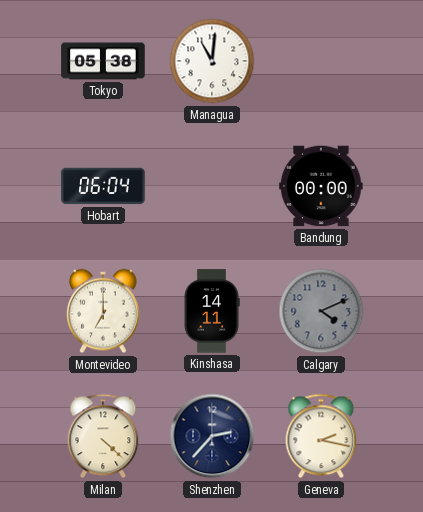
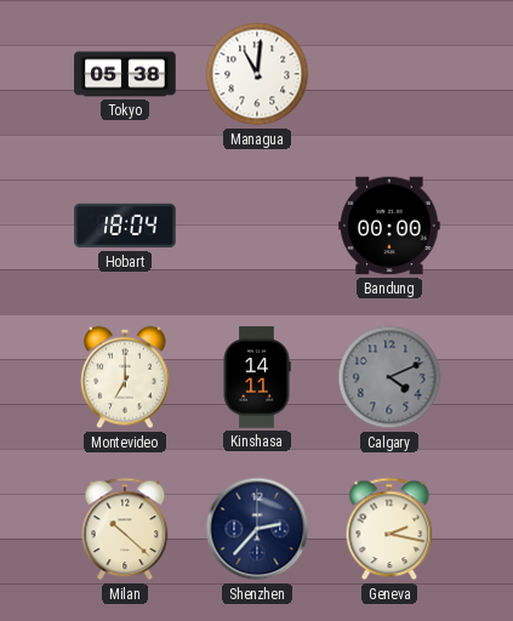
Hobart: 06:04 -> 18:04 (125, 226)
Milan: 4:22 -> 10:22 (125, 529)
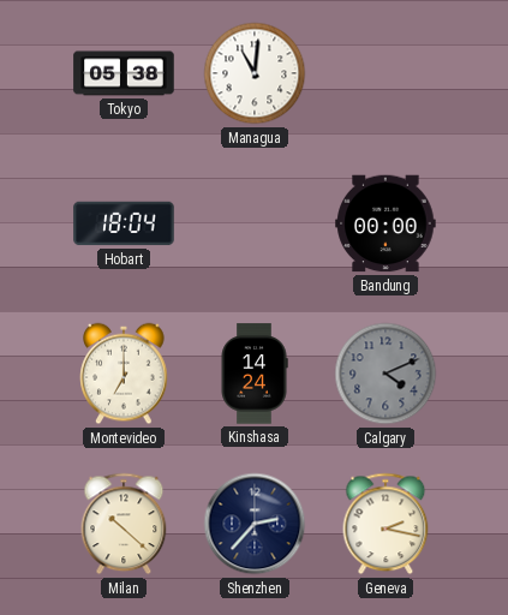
Kinshasa: 14:11 -> 14:24 (255, 374)
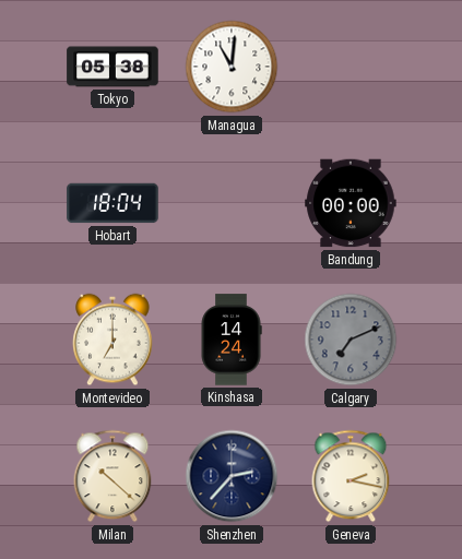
Calgary: 4:11 -> 7:11 (351, 340)
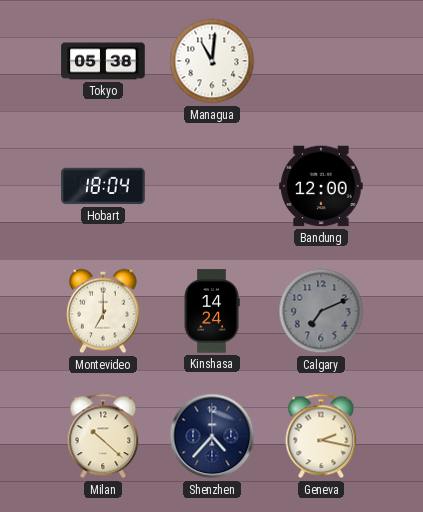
Bandung: 00:00 -> 12:00 (321, 186)
Shenzhen: 2:37 -> 4:37 (212, 436)
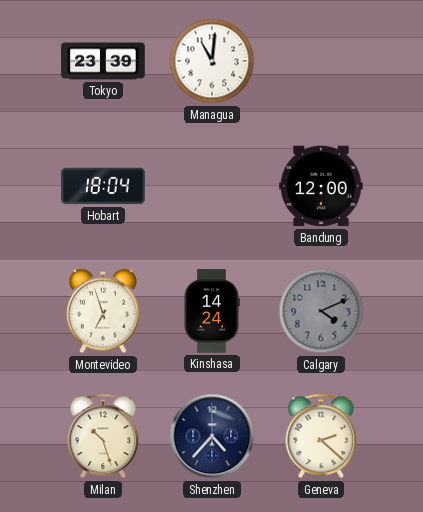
Tokyo: 05:38 -> 23:39 (103, 61)
Montevideo: 7:00 -> 6:57 (103, 311)
Calgary: 7:11 -> 4:11 (321, 311)
Milan: 10:22 -> 10:27 (103, 436)
Geneva: 2:17 -> 2:22 (321, 436)
